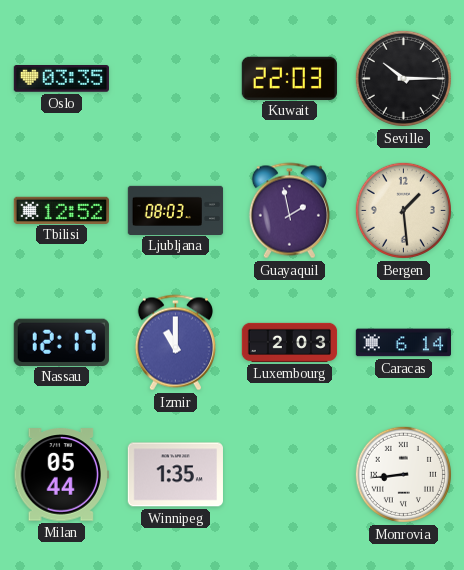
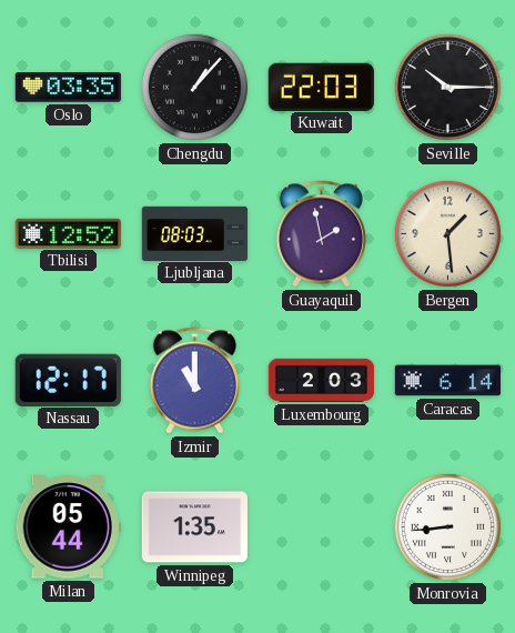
Chengdu: none -> 1:07 (194, 87)
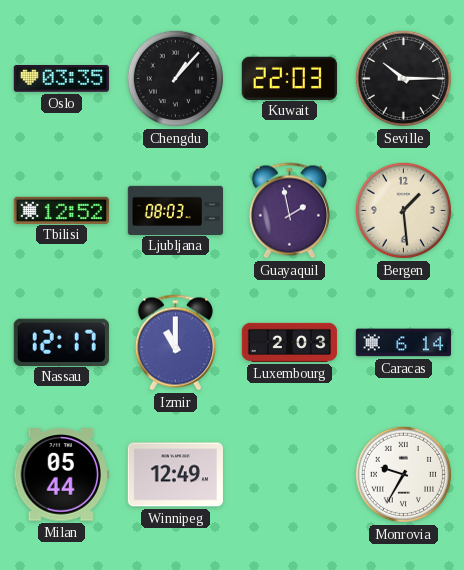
Winnipeg: 1:35 -> 12:49 (175, 475)
Monrovia: 8:44 -> 9:35 (403, 474)
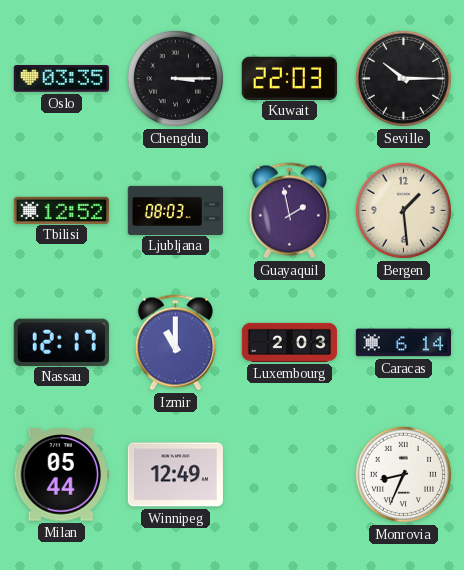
Chengdu: 1:07 -> 3:15 (175, 78)
Monrovia: 9:35 -> 8:34 (403, 474)
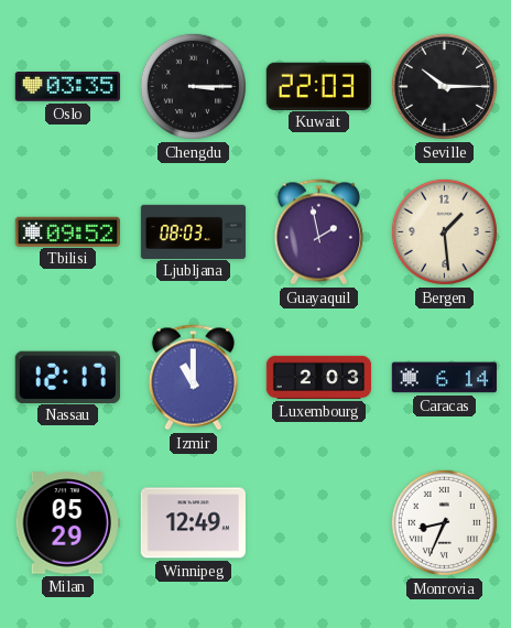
Tbilisi: 12:52 -> 09:52 (67, 231)
Milan: 05:44 -> 05:29 (67, 523)
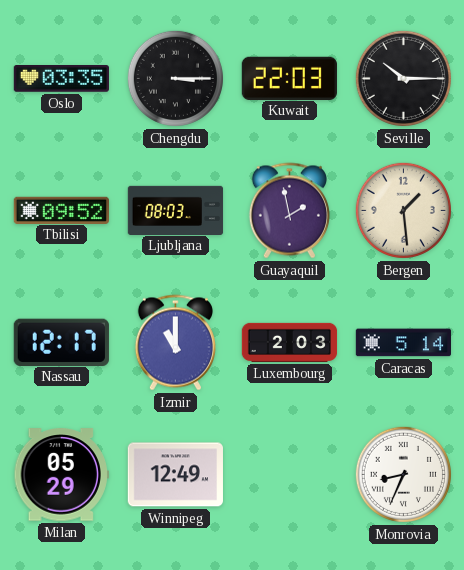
Caracas: 6:14 -> 5:14 (403, 343)
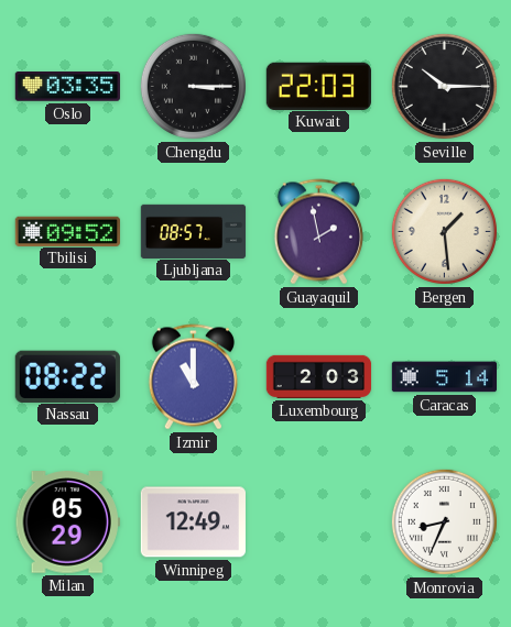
Ljubljana: 08:03 -> 08:57 (194, 231)
Nassau: 12:17 -> 08:22 (67, 376)
